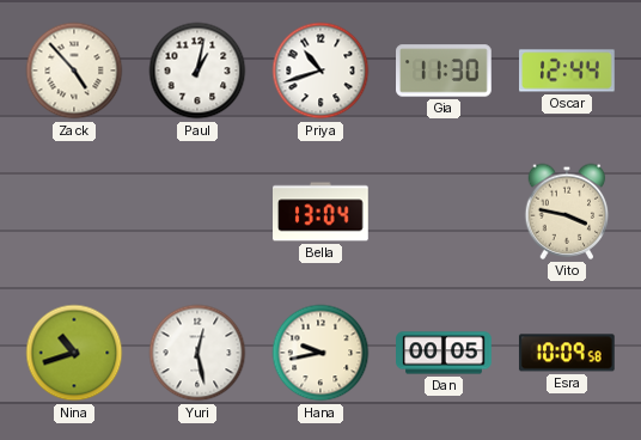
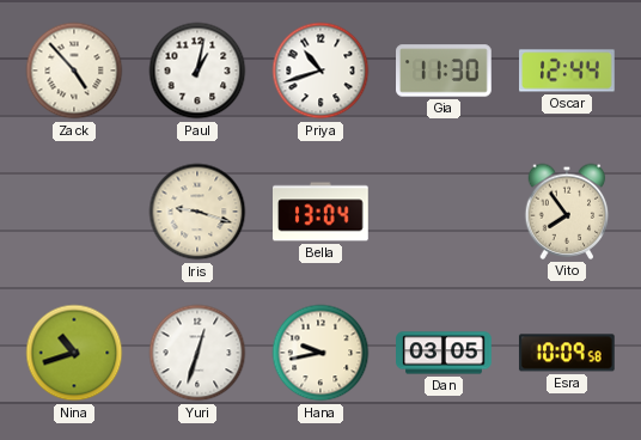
Iris: none -> 9:18 (197, 212)
Vito: 3:47 -> 7:54 (567, 212)
Yuri: 12:28 -> 12:33 (197, 353)
Dan: 00:05 -> 03:05 (444, 353)
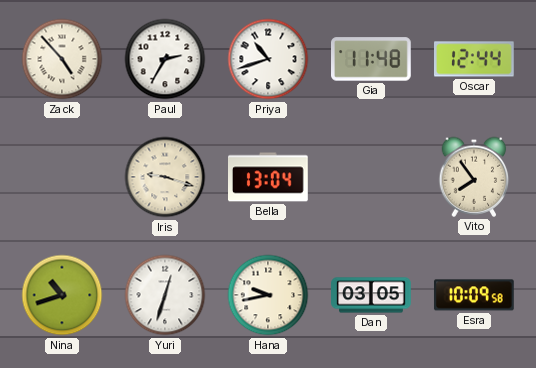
Paul: 1:02 -> 2:35 (165, 59)
Gia: 11:30 -> 11:48 (372, 59)
